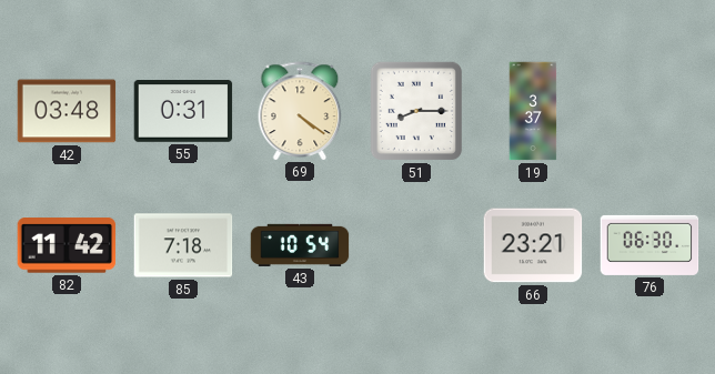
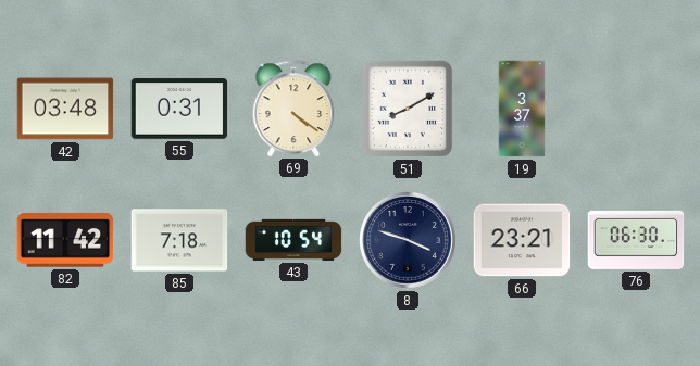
51: 8:15 -> 8:10 (408, 109)
8: none -> 3:48 (409, 241)
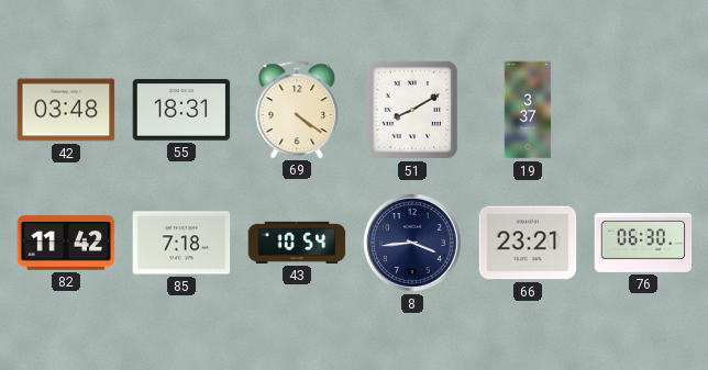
55: 0:31 -> 18:31 (181, 111)
8: 3:48 -> 3:44 (413, 244)
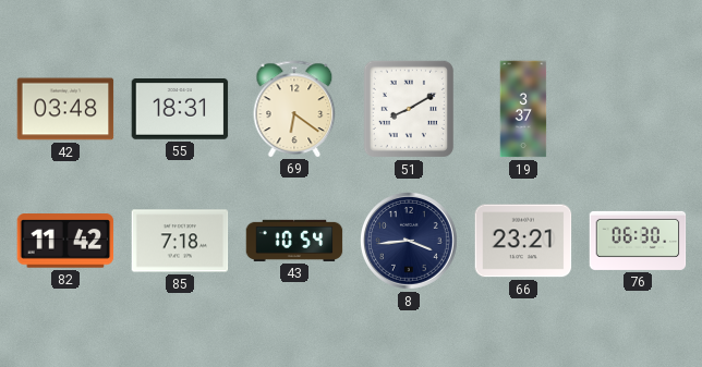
69: 4:21 -> 6:21 (294, 109)
